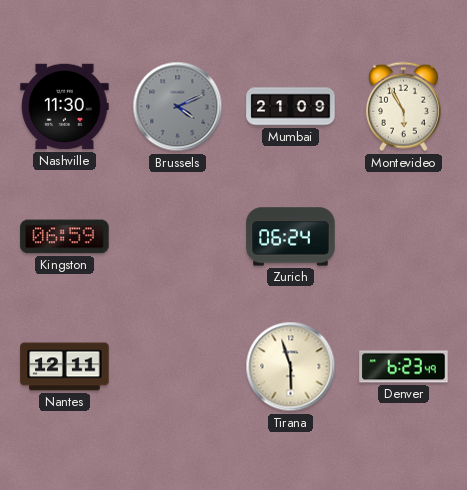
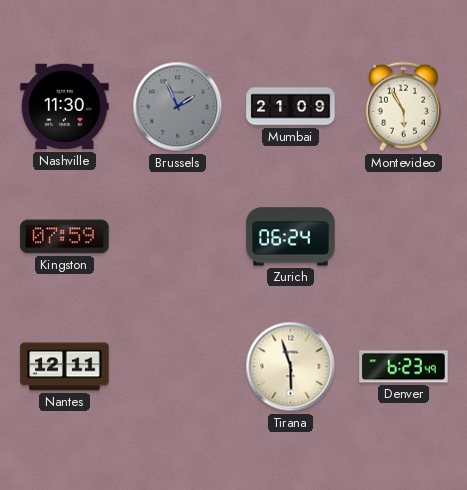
Brussels: 4:11 -> 1:56 (178, 107)
Kingston: 06:59 -> 07:59 (65, 237)
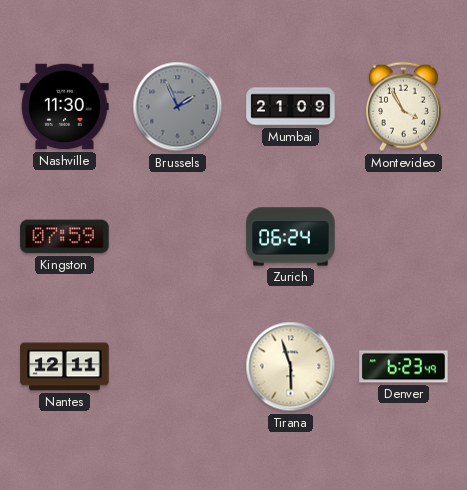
Montevideo: 5:55 -> 3:55 (403, 107)
